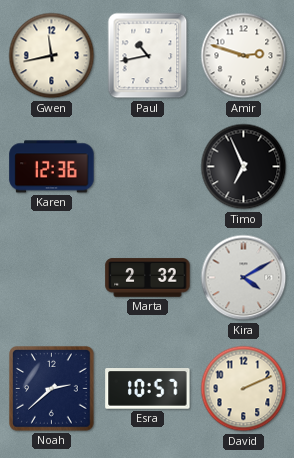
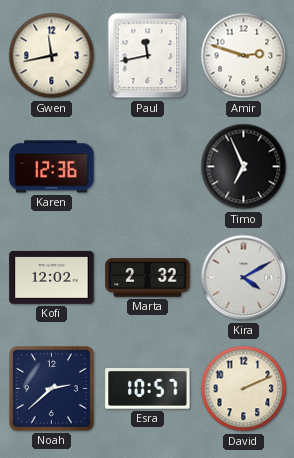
Paul: 10:43 -> 11:43 (148, 56)
Kofi: none -> 12:02 (52, 277)
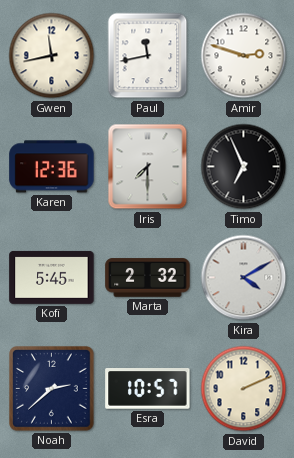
Iris: none -> 7:30 (148, 167)
Kofi: 12:02 -> 5:45 (52, 277)
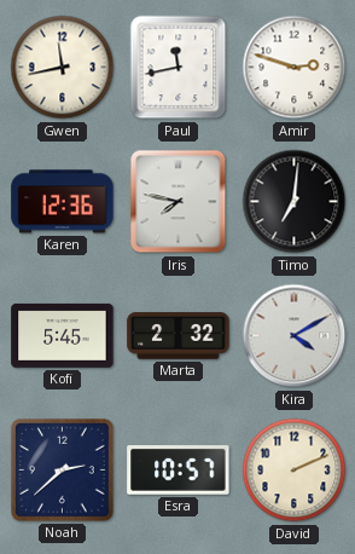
Iris: 7:30 -> 7:47 (179, 202)
Timo: 6:56 -> 7:01 (295, 202)
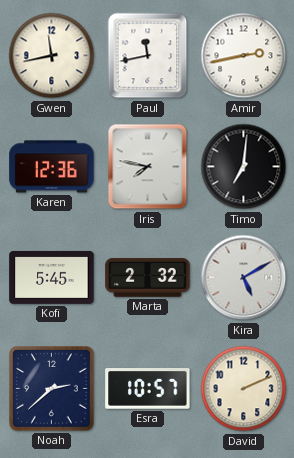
Amir: 2:48 -> 2:43 (244, 56)
Kira: 4:10 -> 5:10 (244, 278)
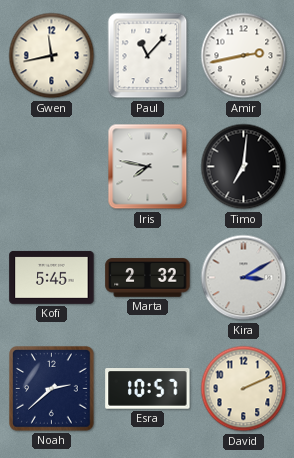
Paul: 11:43 -> 11:07 (148, 56)
Karen: 12:36 -> none (52, 167)
Kira: 5:10 -> 3:10 (244, 278)
